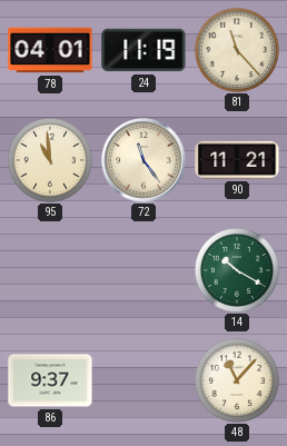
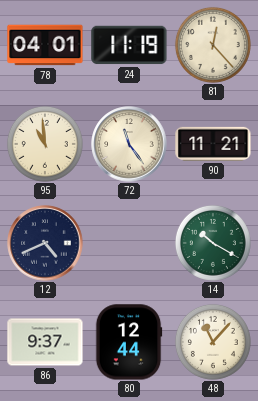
81: 11:23 -> 12:23 (213, 45)
12: none -> 4:41 (45, 243)
80: none -> 12:44 (129, 342)
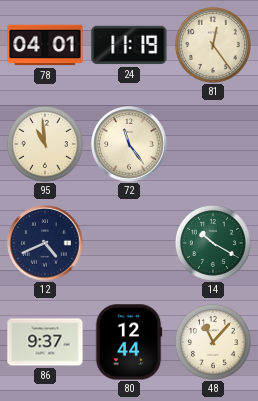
81: 12:23 -> 12:24 (213, 45)
90: 11:21 -> none (213, 144)
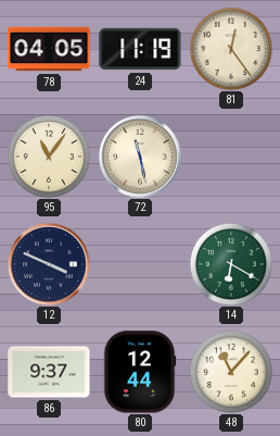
78: 04:01 -> 04:05 (49, 49)
95: 10:59 -> 11:06 (49, 157)
72: 11:24 -> 11:28 (140, 157)
12: 4:41 -> 3:49 (49, 264)
14: 10:20 -> 6:20 (231, 264)
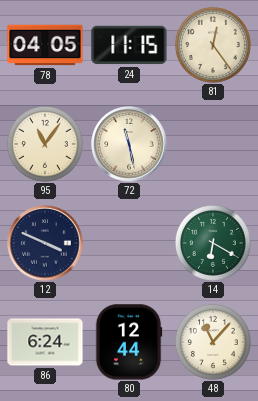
24: 11:19 -> 11:15 (129, 45)
86: 9:37 -> 6:24 (45, 342)
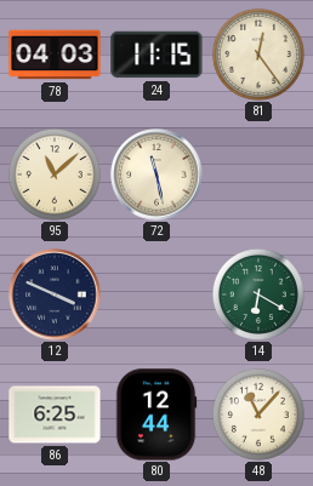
78: 04:05 -> 04:03 (55, 55)
95: 11:06 -> 11:08 (55, 175)
86: 6:24 -> 6:25 (55, 414)
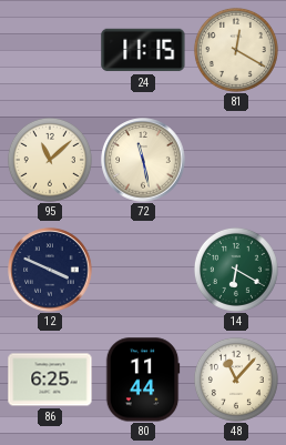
78: 04:03 -> none (55, 55)
81: 12:24 -> 12:20 (236, 50)
80: 12:44 -> 11:44 (143, 380)
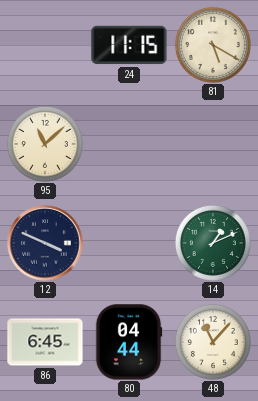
81: 12:20 -> 5:20 (213, 45)
72: 11:28 -> none (143, 160)
14: 6:20 -> 1:11 (213, 243)
86: 6:25 -> 6:45 (45, 342)
80: 11:44 -> 04:44 (129, 342)
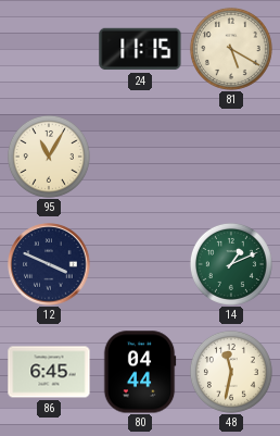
95: 11:08 -> 11:05 (49, 157)
48: 11:07 -> 11:32 (231, 372)
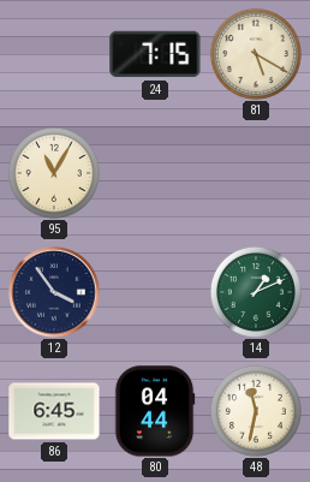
24: 11:15 -> 7:15 (155, 54)
12: 3:49 -> 3:54 (54, 292)
